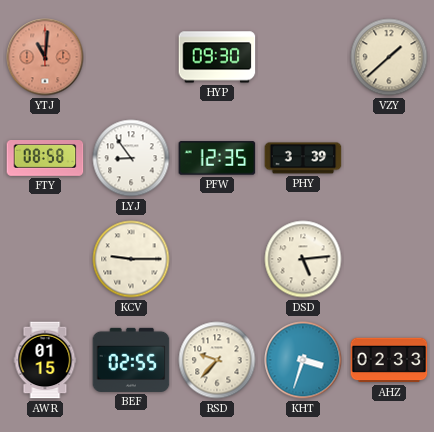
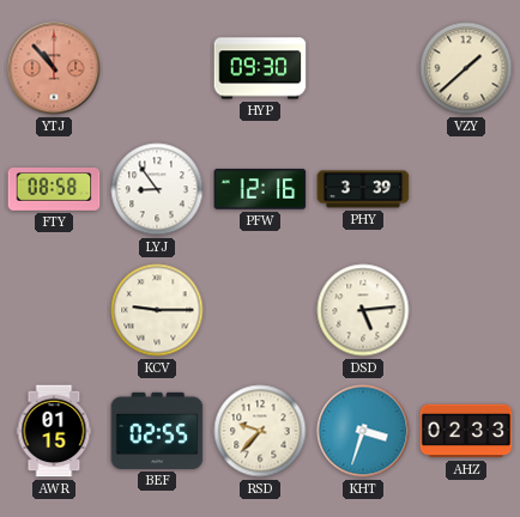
YTJ: 11:01 -> 10:53 (54, 68)
PFW: 12:35 -> 12:16 (260, 189)
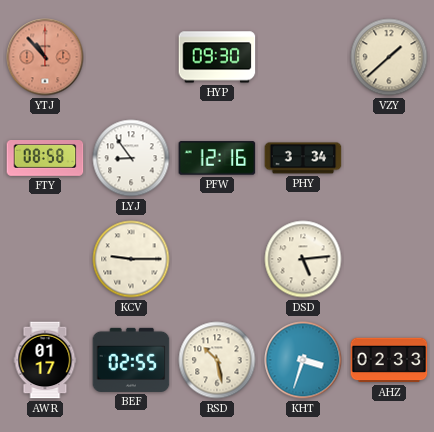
PHY: 3:39 -> 3:34 (303, 158)
AWR: 01:15 -> 01:17 (45, 360)
RSD: 9:37 -> 10:28 (217, 360)
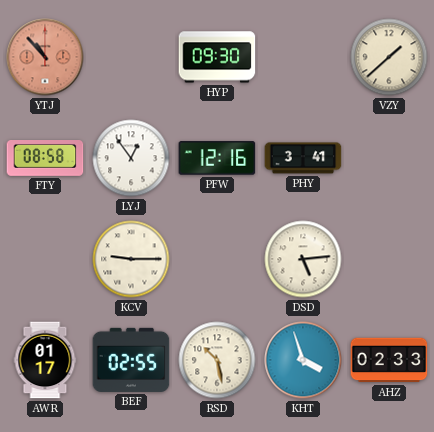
LYJ: 8:54 -> 12:54 (131, 158)
PHY: 3:34 -> 3:41 (303, 158)
KHT: 3:33 -> 3:57 (303, 360)
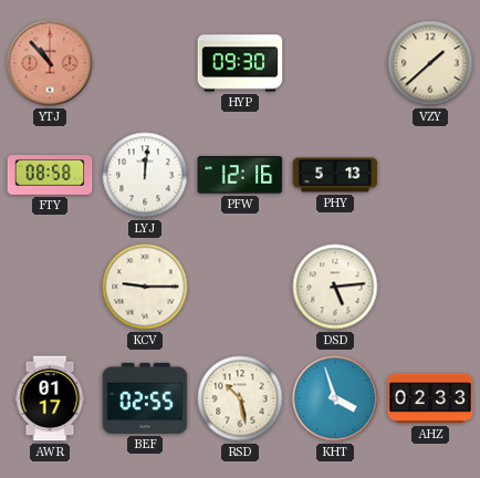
LYJ: 12:54 -> 12:01 (145, 175)
PHY: 3:41 -> 5:13 (335, 175)
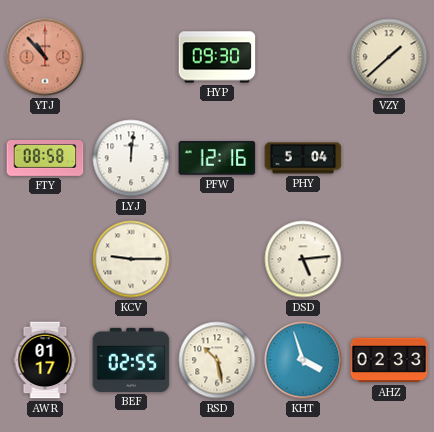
PHY: 5:13 -> 5:04 (303, 158)
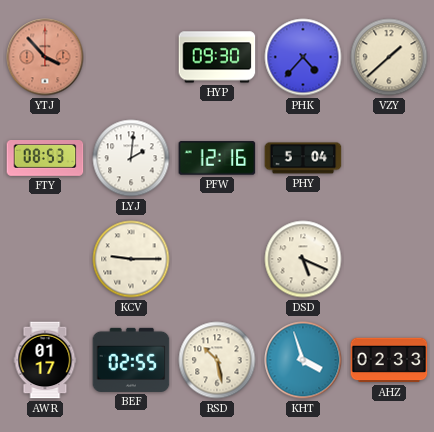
YTJ: 10:53 -> 3:53 (45, 57)
PHK: none -> 4:37 (303, 57)
FTY: 08:58 -> 08:53 (45, 159)
LYJ: 12:01 -> 2:01 (131, 158)
DSD: 5:14 -> 5:19 (303, 259)
